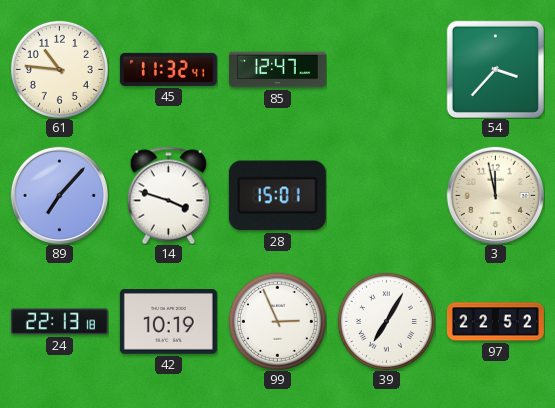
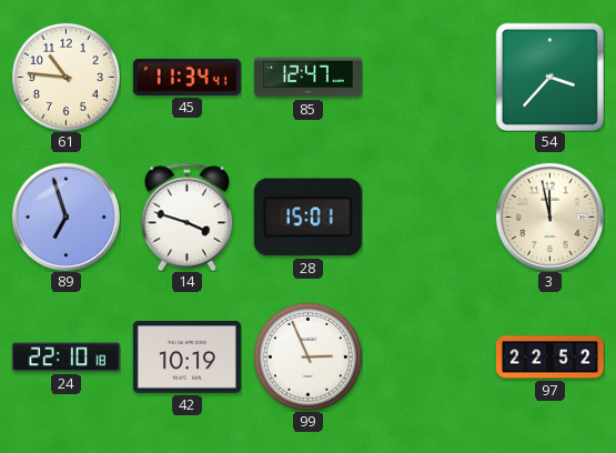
45: 11:32 -> 11:34 (186, 77)
89: 7:07 -> 6:57 (65, 217)
24: 22:13 -> 22:10 (65, 358)
39: 7:05 -> none (386, 321)
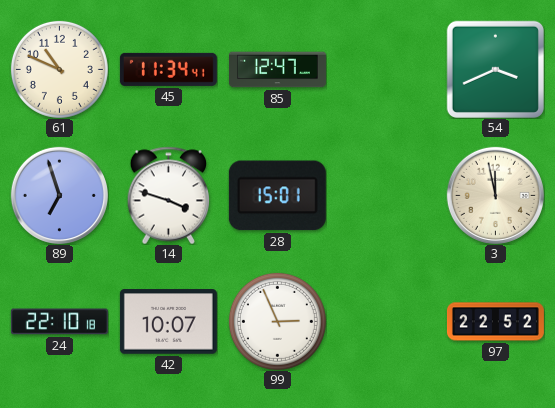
61: 10:46 -> 10:49 (59, 69)
54: 3:37 -> 3:41 (495, 69)
42: 10:19 -> 10:07 (168, 322)
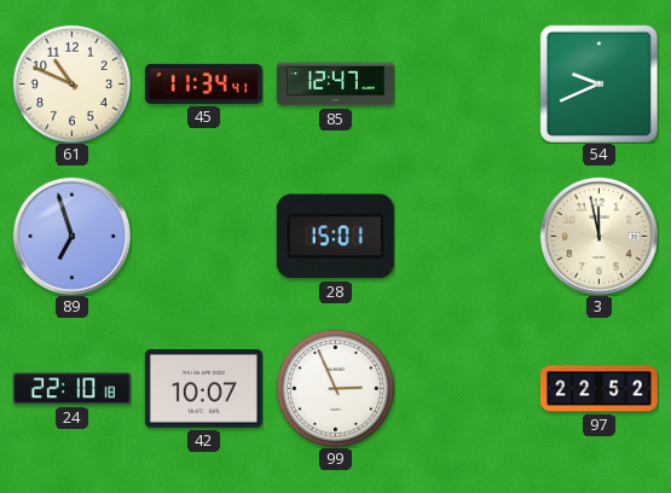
54: 3:41 -> 9:41 (598, 83)
14: 3:48 -> none (169, 195)
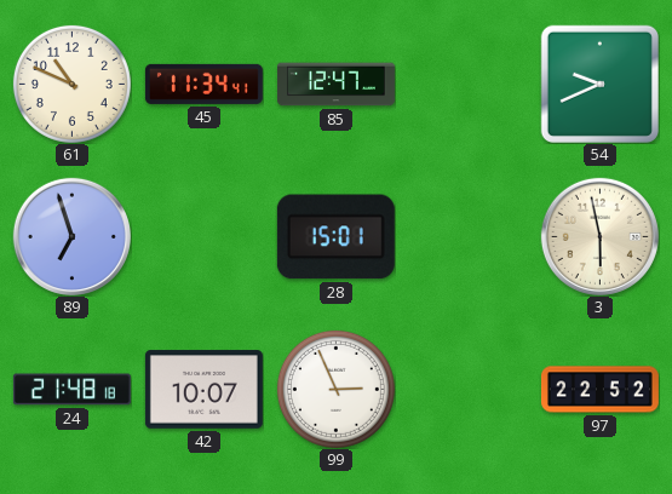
3: 11:58 -> 5:58 (599, 236)
24: 22:10 -> 21:48 (71, 390)
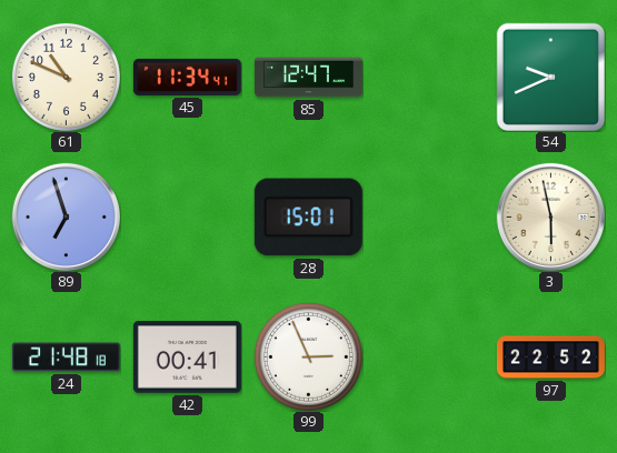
42: 10:07 -> 00:41 (187, 358)
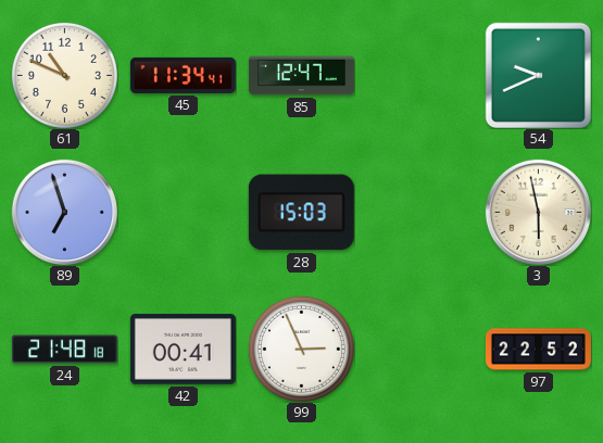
28: 15:01 -> 15:03 (301, 213)
